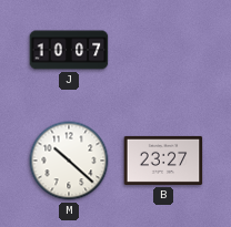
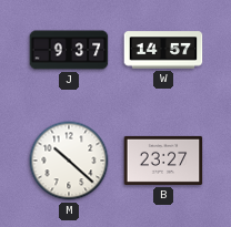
J: 10:07 -> 9:37 (69, 50)
W: none -> 14:57 (163, 50)
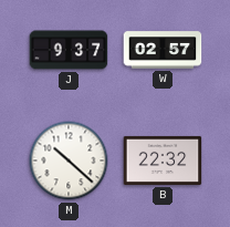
W: 14:57 -> 02:57 (163, 50)
B: 23:27 -> 22:32 (163, 161)
